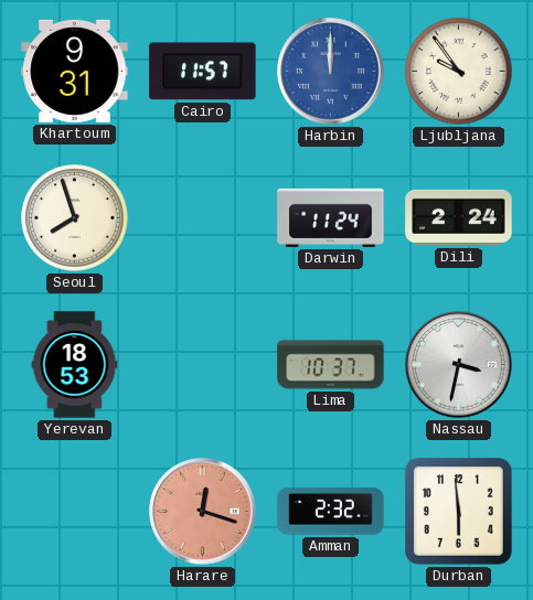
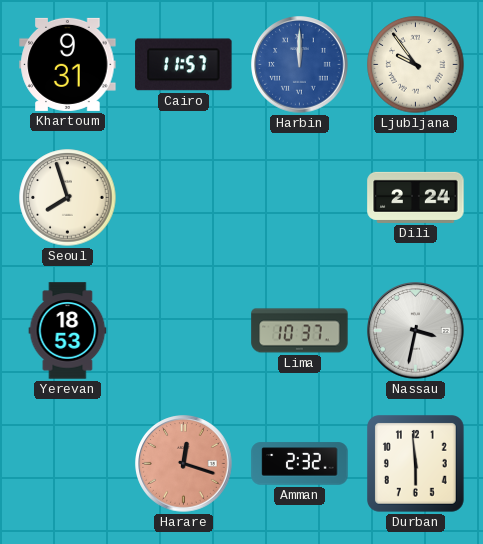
Darwin: 11:24 -> none (331, 217)
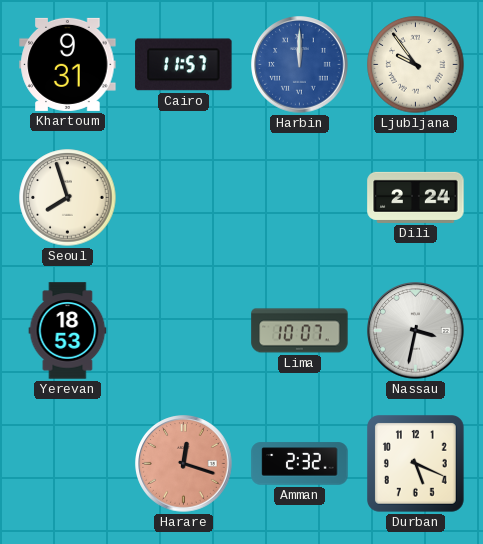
Lima: 10:37 -> 10:07 (300, 331)
Durban: 5:59 -> 5:19 (416, 464)
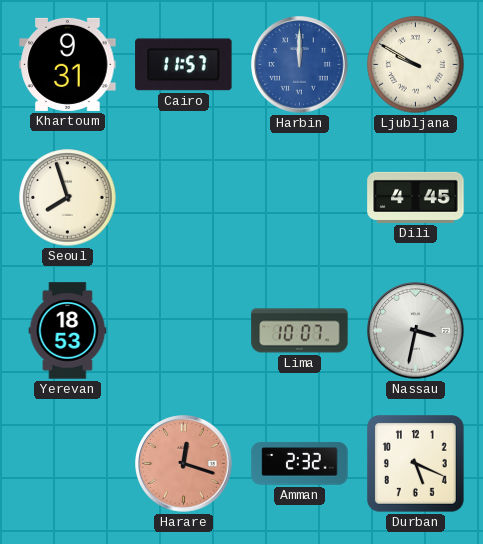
Ljubljana: 9:54 -> 9:50 (416, 65)
Dili: 2:24 -> 4:45 (416, 197)
